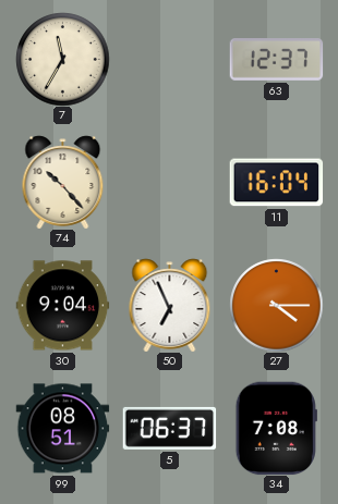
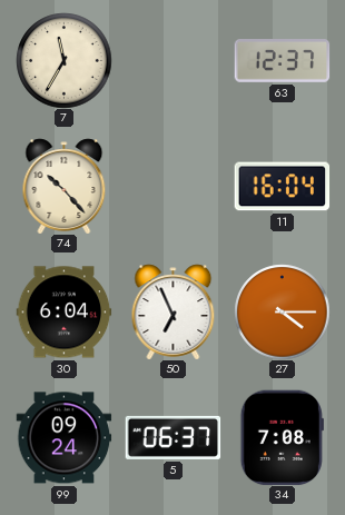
30: 9:04 -> 6:04 (63, 313)
99: 08:51 -> 09:24 (63, 438)
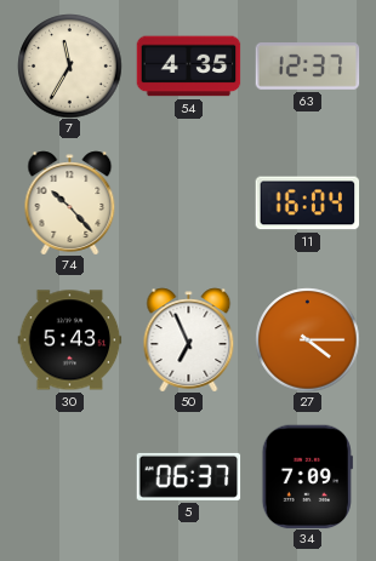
54: none -> 4:35 (188, 67)
30: 6:04 -> 5:43 (69, 340)
99: 09:24 -> none (63, 438)
34: 7:08 -> 7:09 (307, 476)
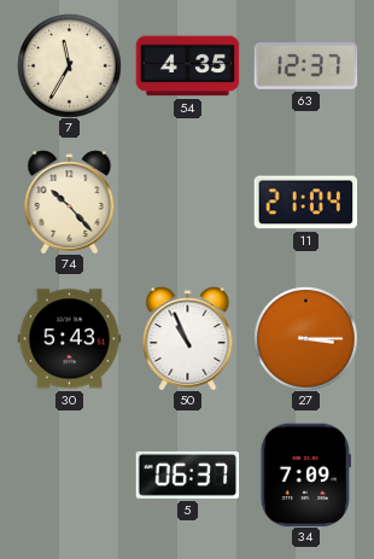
11: 16:04 -> 21:04 (305, 203)
50: 6:56 -> 10:56 (188, 338)
27: 4:15 -> 3:15 (305, 338)
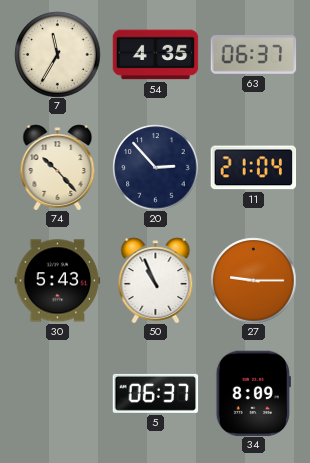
63: 12:37 -> 06:37 (253, 55)
20: none -> 2:53 (155, 167)
27: 3:15 -> 9:15 (253, 280)
34: 7:09 -> 8:09 (253, 393)
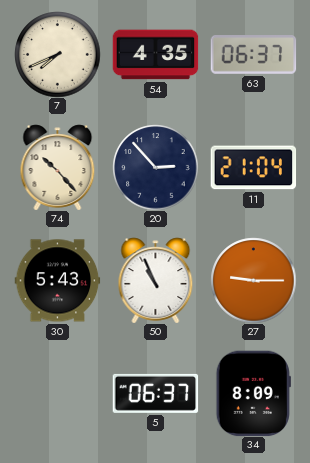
7: 11:35 -> 7:41 (57, 54)
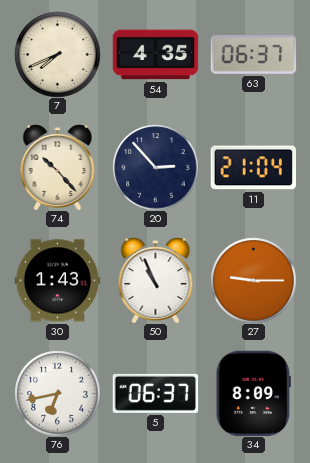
30: 5:43 -> 1:43 (57, 281)
76: none -> 6:43 (57, 393)
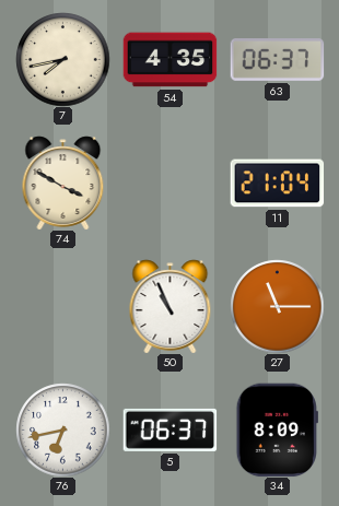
7: 7:41 -> 7:43 (62, 59)
74: 10:23 -> 3:50 (63, 183)
20: 2:53 -> none (155, 167)
30: 1:43 -> none (57, 281)
27: 9:15 -> 11:15 (277, 306)
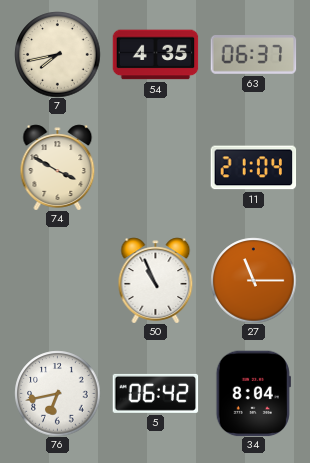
5: 06:37 -> 06:42 (155, 393)
34: 8:09 -> 8:04 (253, 393)
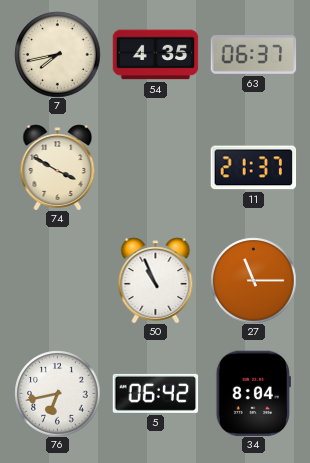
11: 21:04 -> 21:37 (253, 168)
